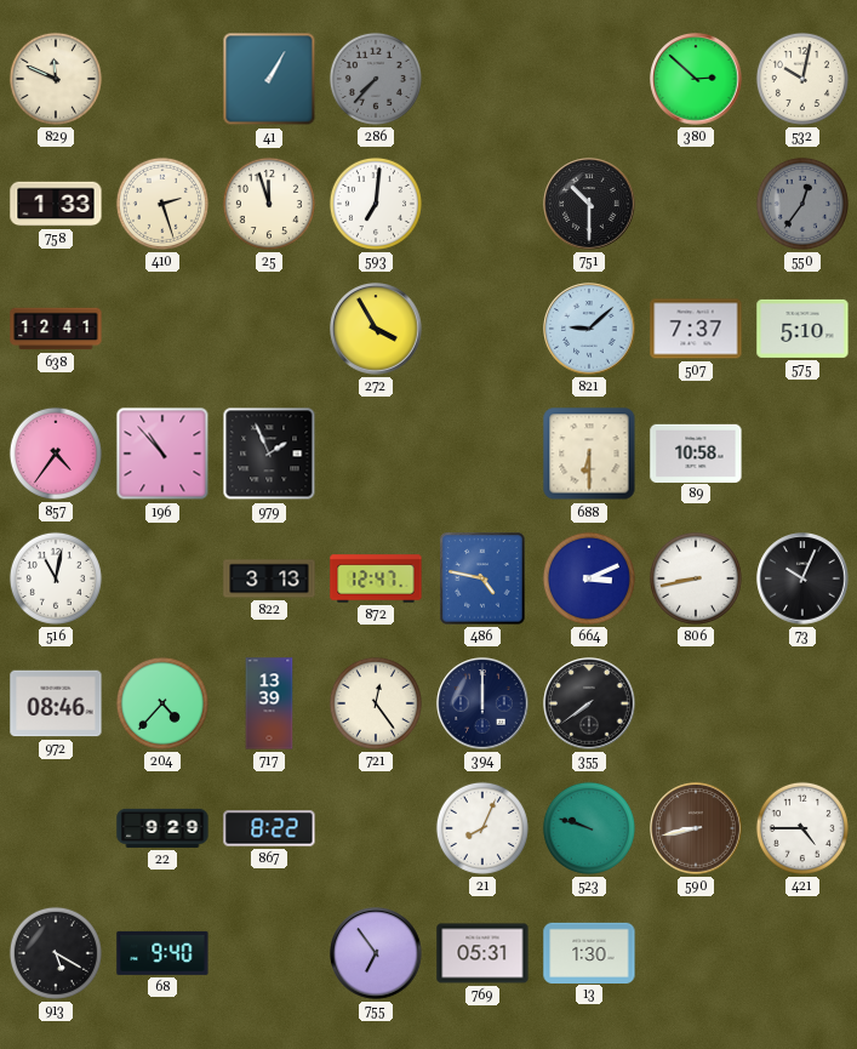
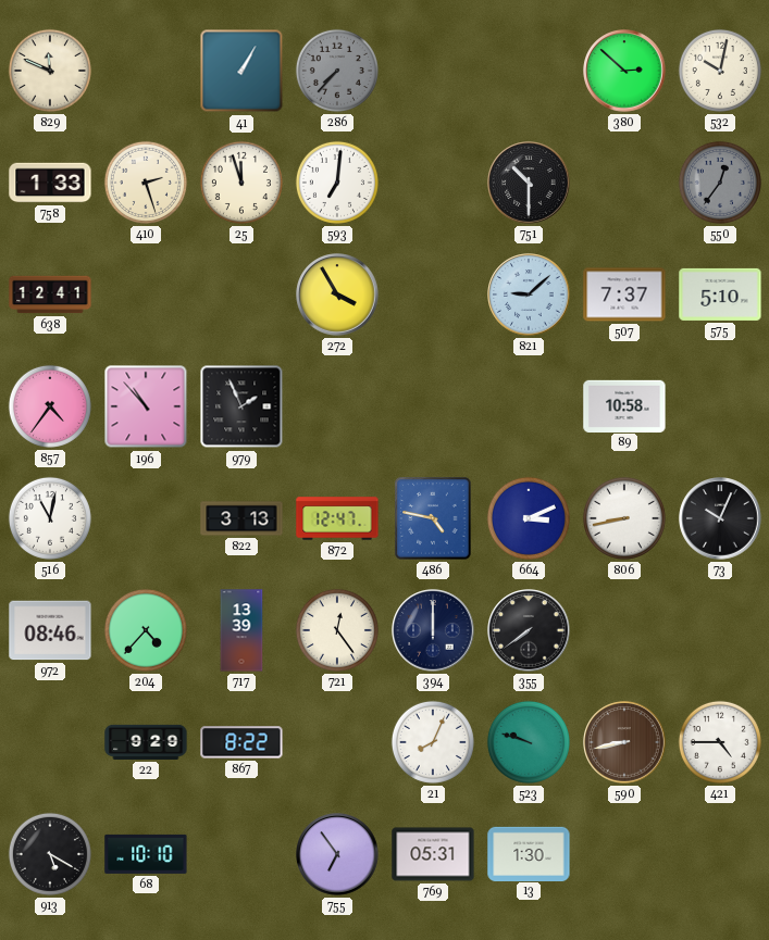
688: 6:30 -> none (589, 454)
68: 9:40 -> 10:10 (146, 854)
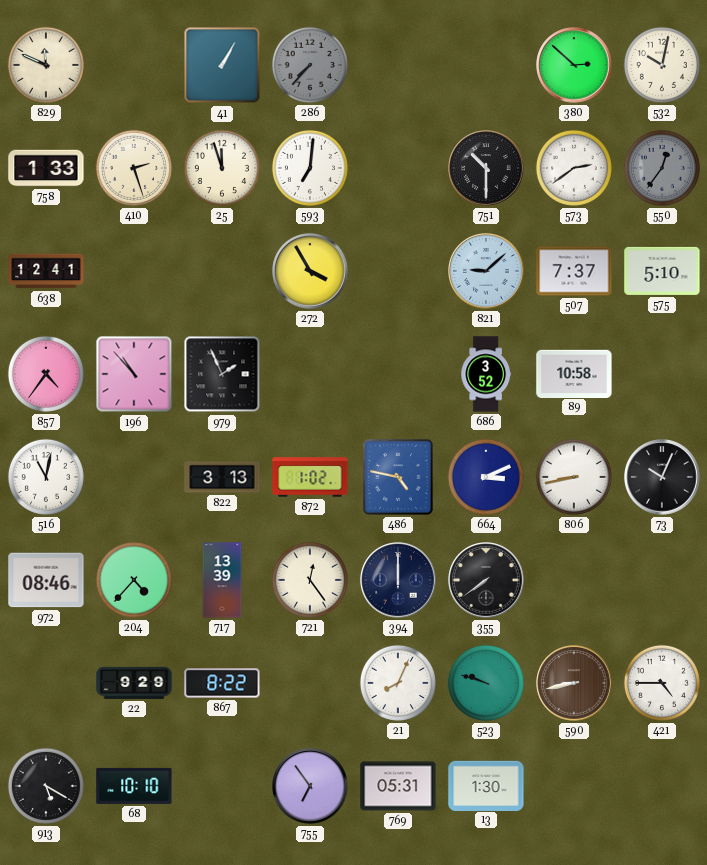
573: none -> 2:39 (574, 168)
686: none -> 3:52 (485, 374)
872: 12:47 -> 1:02 (310, 477)
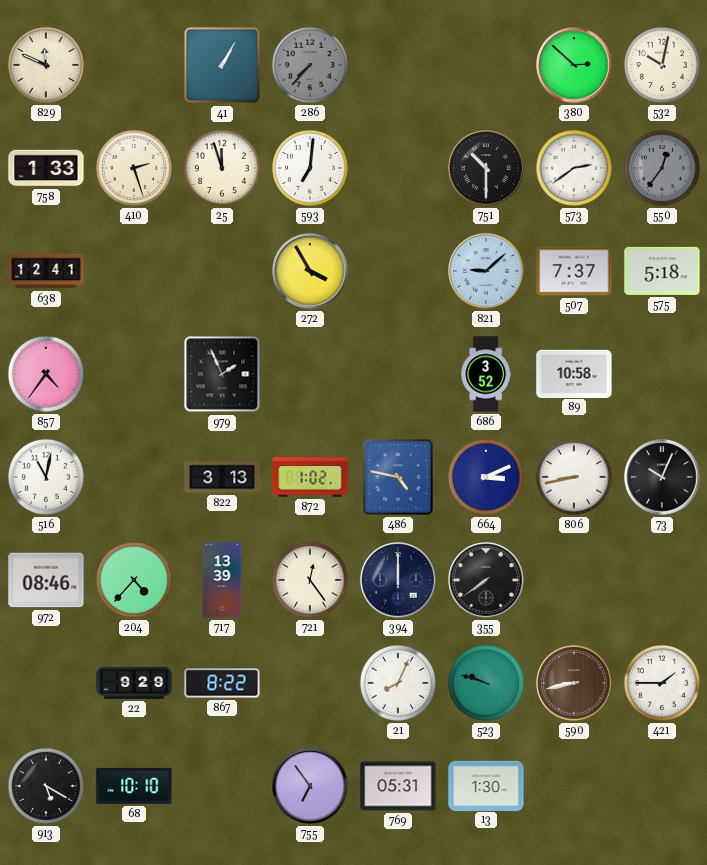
575: 5:10 -> 5:18 (662, 271)
196: 10:53 -> none (134, 374)
421: 4:45 -> 1:45 (662, 683)
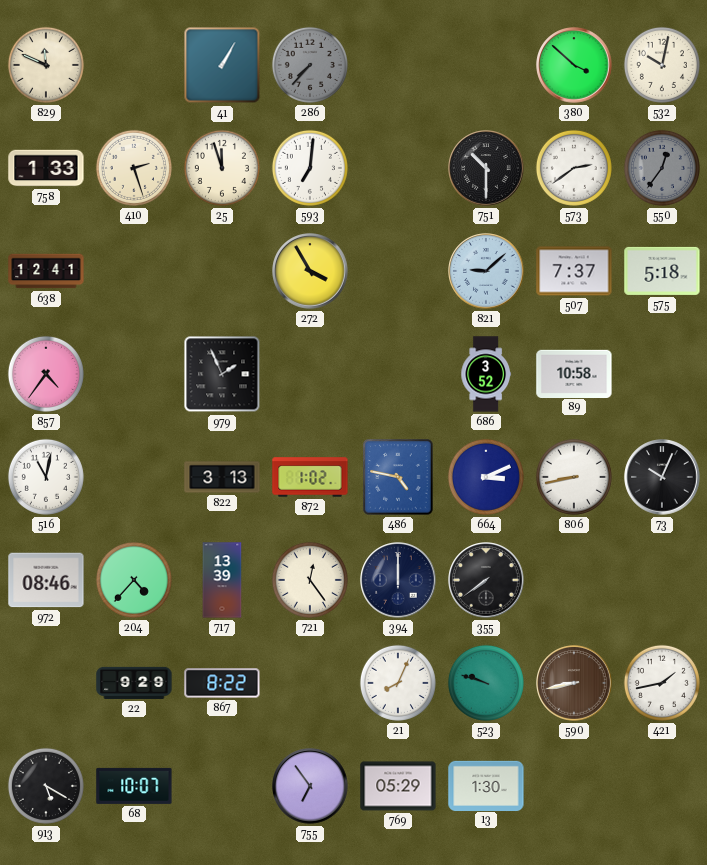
380: 2:52 -> 3:52 (574, 65)
421: 1:45 -> 1:43 (662, 683)
68: 10:10 -> 10:07 (134, 786)
769: 05:31 -> 05:29 (398, 786)
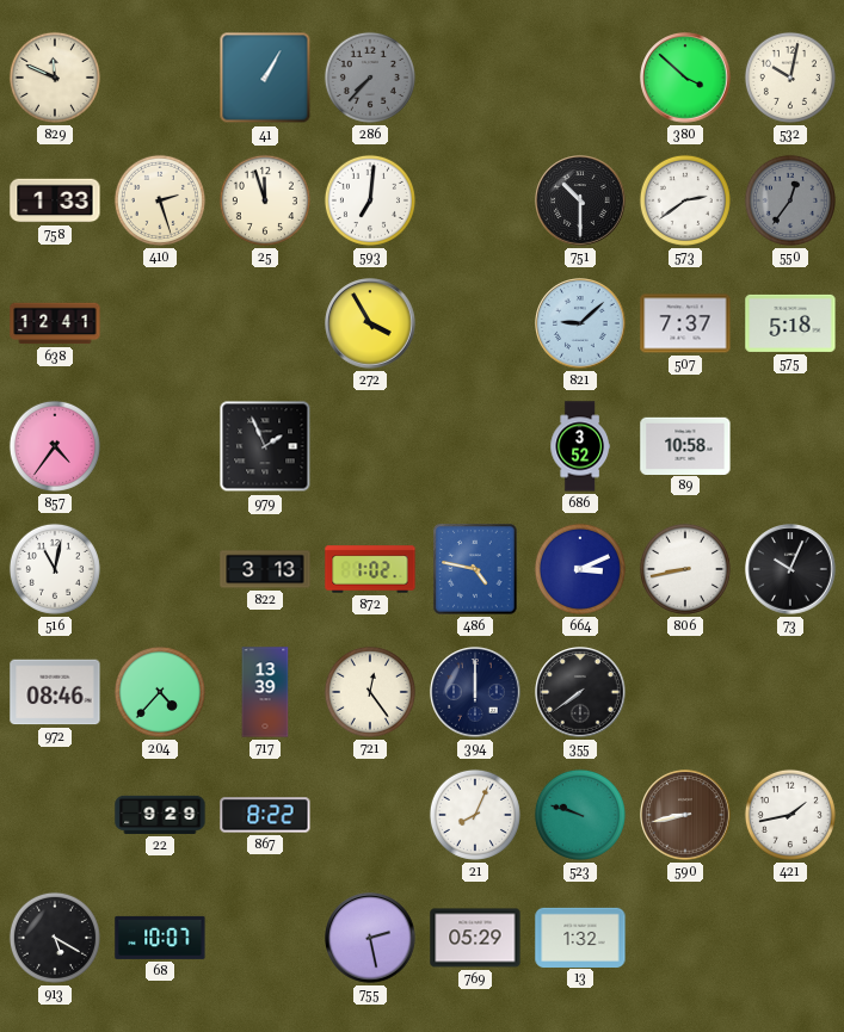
755: 6:54 -> 2:28 (370, 938)
13: 1:30 -> 1:32 (580, 937)
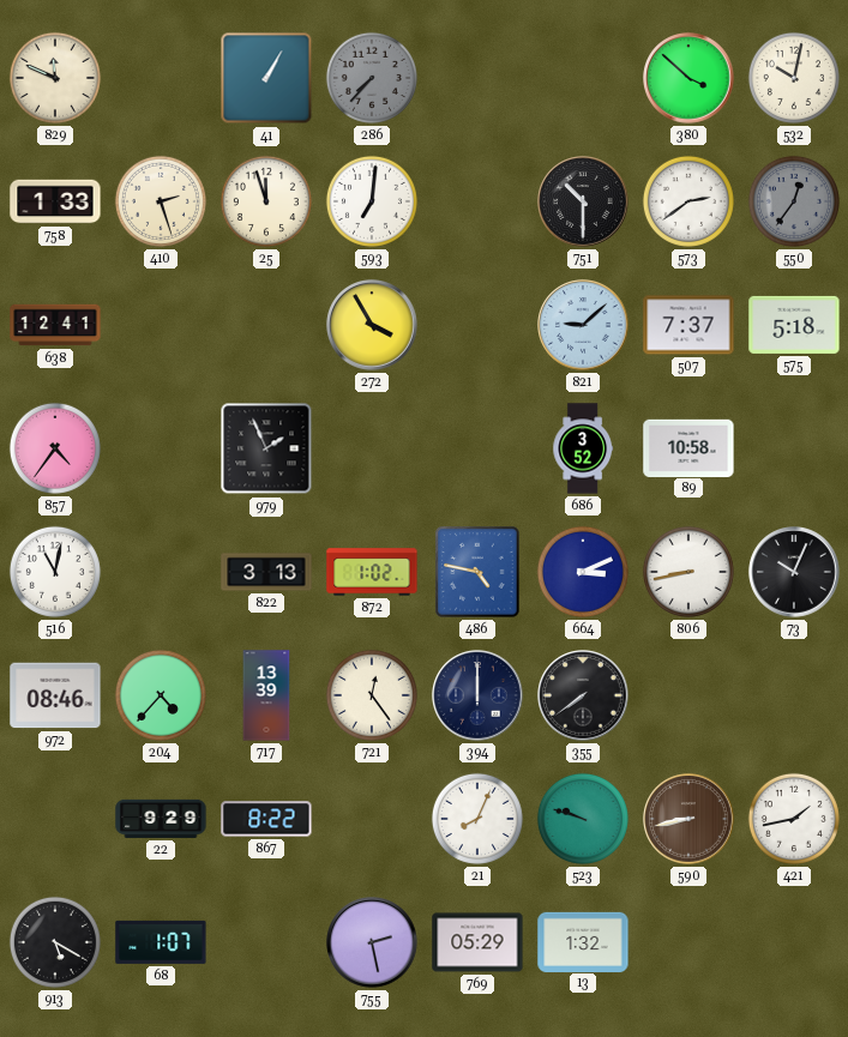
68: 10:07 -> 1:07 (161, 942)
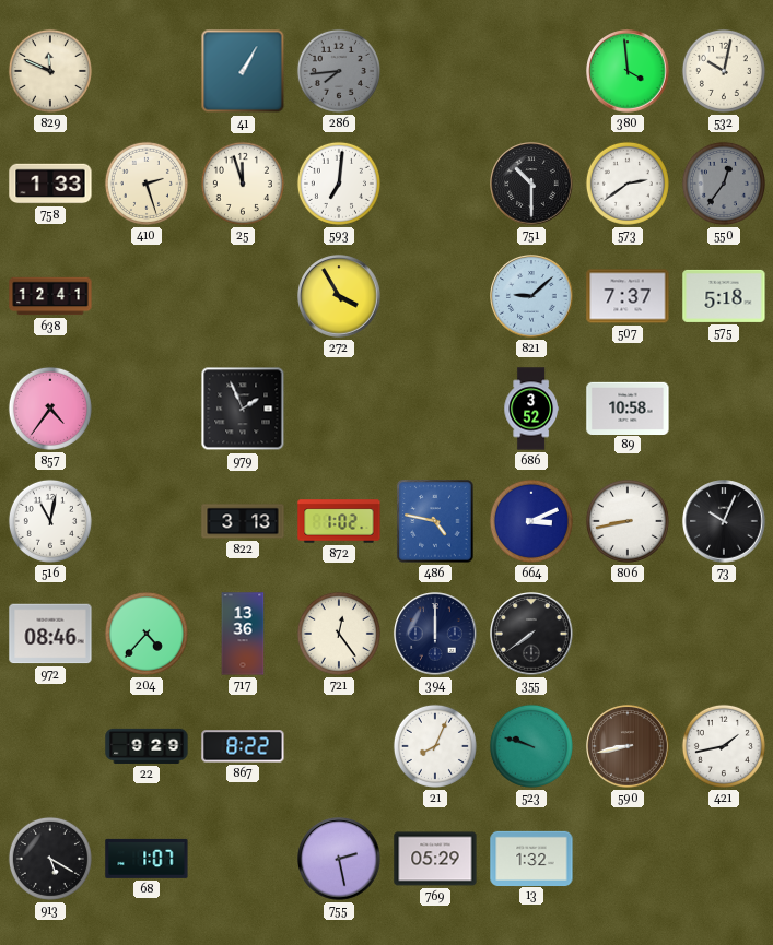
286: 7:37 -> 7:44 (339, 71)
380: 3:52 -> 3:59 (628, 71)
717: 13:39 -> 13:36 (243, 634)
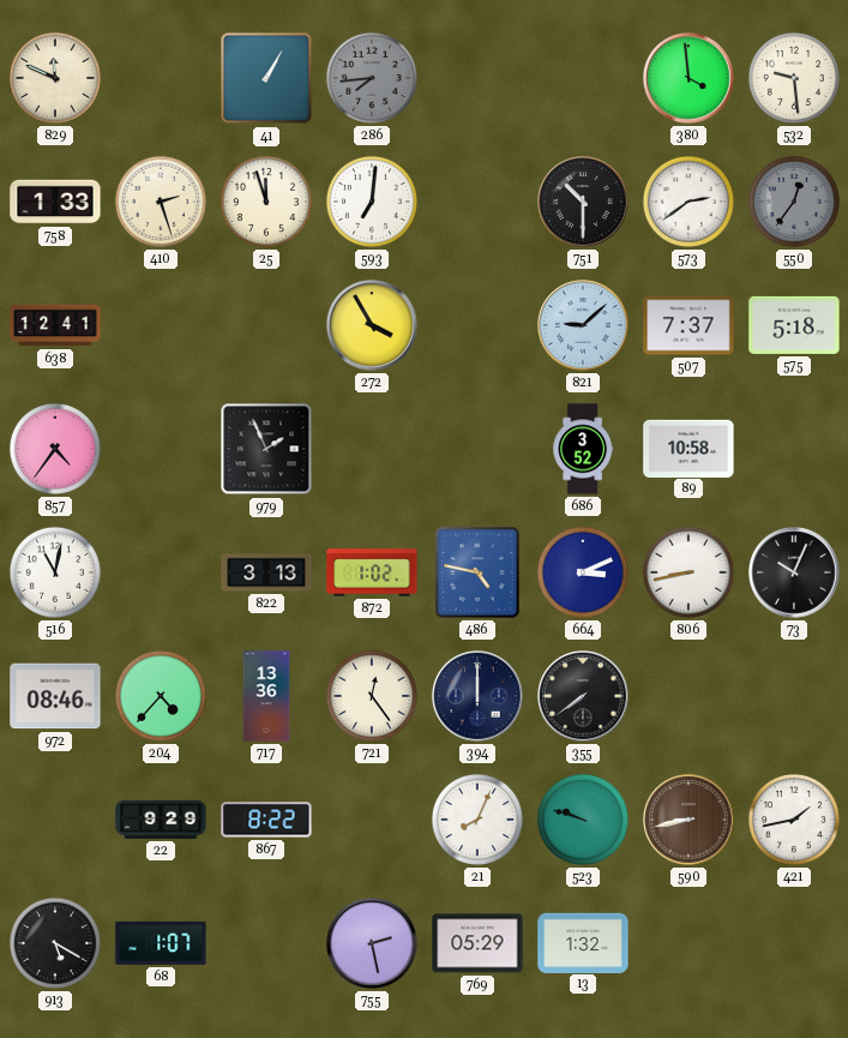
532: 10:02 -> 9:29 (794, 78)
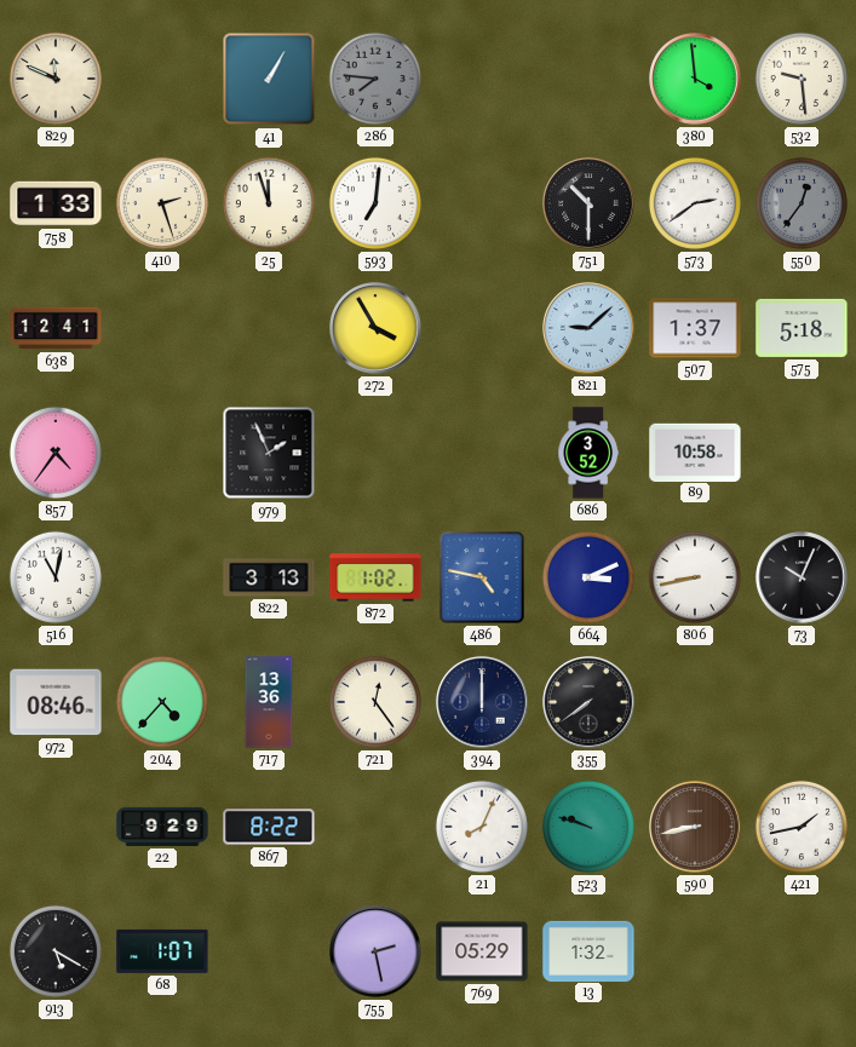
286: 7:44 -> 7:46 (375, 79)
507: 7:37 -> 1:37 (695, 328)
